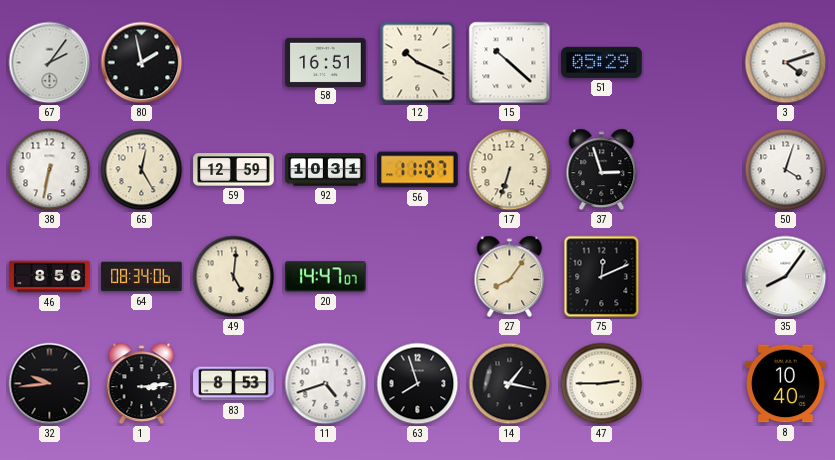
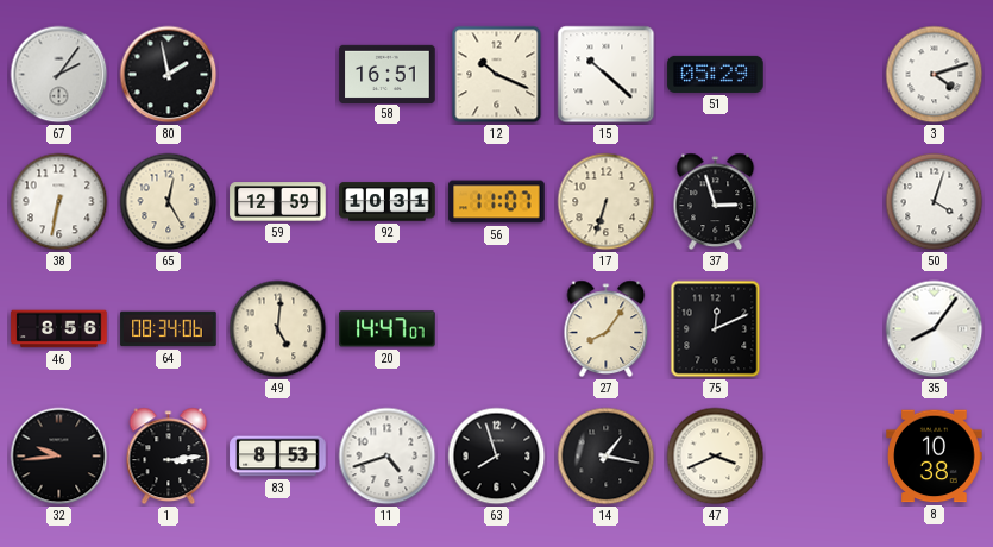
47: 2:45 -> 3:41 (716, 457)
8: 10:40 -> 10:38 (935, 457)
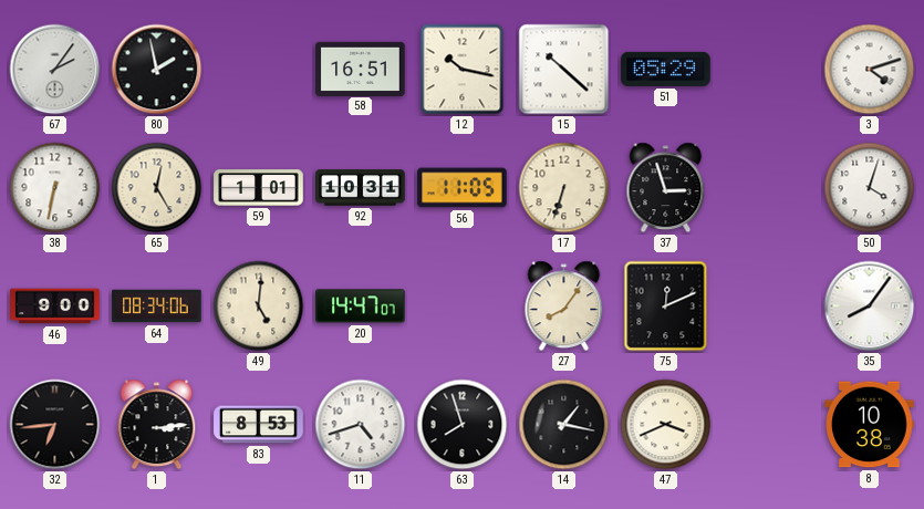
12: 10:19 -> 10:17 (463, 70)
59: 12:59 -> 1:01 (259, 188)
56: 11:07 -> 11:05 (463, 188)
46: 8:56 -> 9:00 (55, 307)
32: 9:44 -> 6:44 (55, 425)
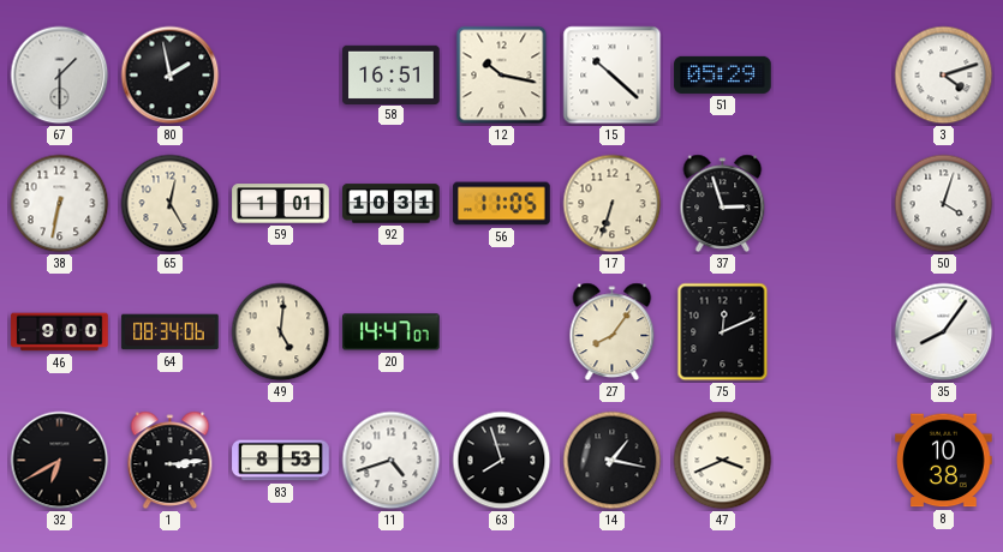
67: 2:06 -> 1:30 (60, 76)
32: 6:44 -> 6:40 (60, 461)
